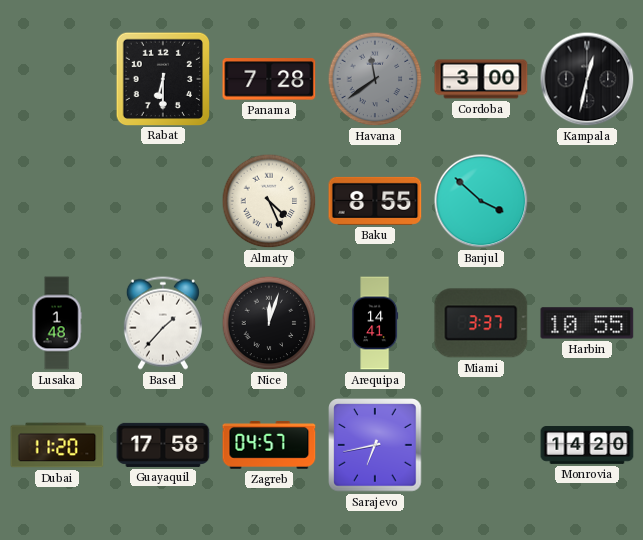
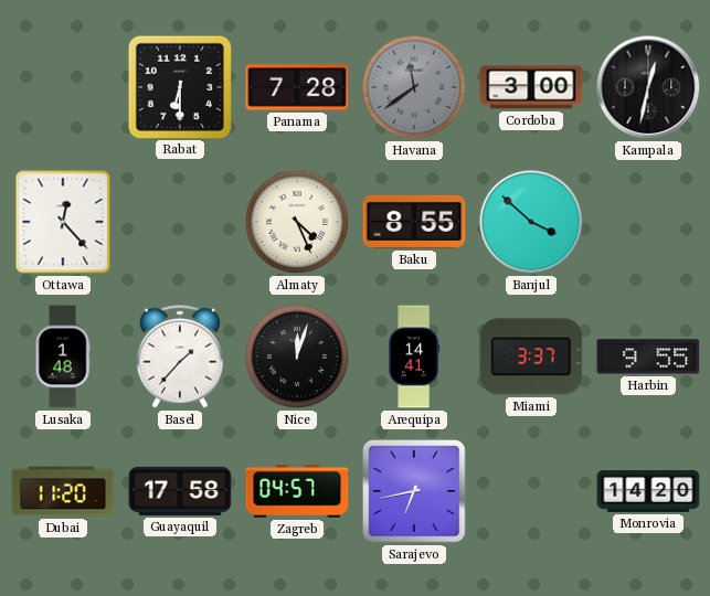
Ottawa: none -> 12:23 (63, 222)
Harbin: 10:55 -> 9:55 (648, 356)
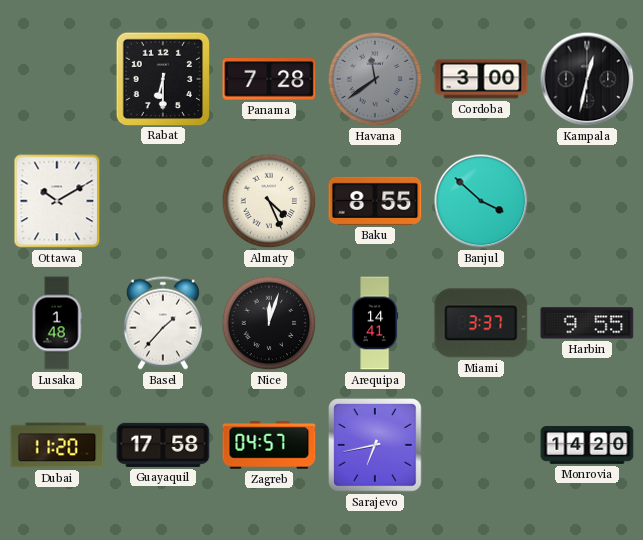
Ottawa: 12:23 -> 10:10 (57, 201)
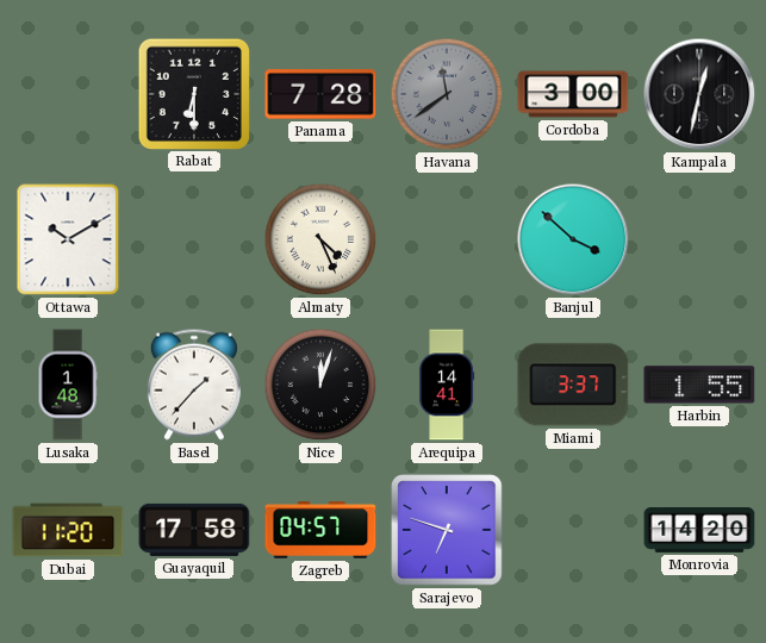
Baku: 8:55 -> none (375, 201)
Harbin: 9:55 -> 1:55 (699, 385)
Sarajevo: 6:43 -> 6:48 (447, 530)
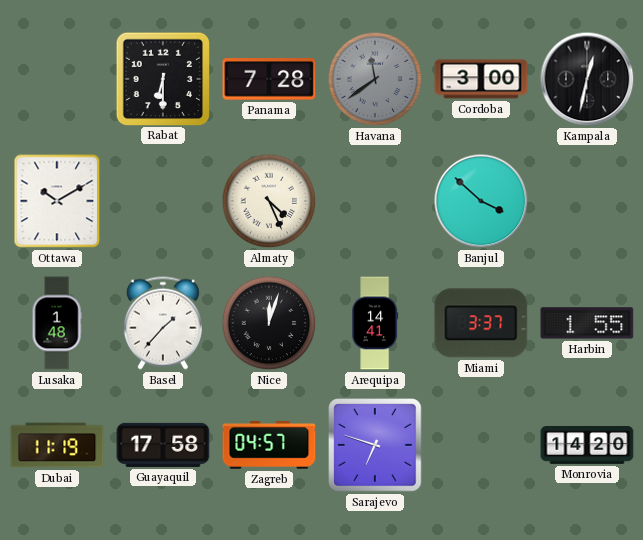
Dubai: 11:20 -> 11:19 (57, 445)
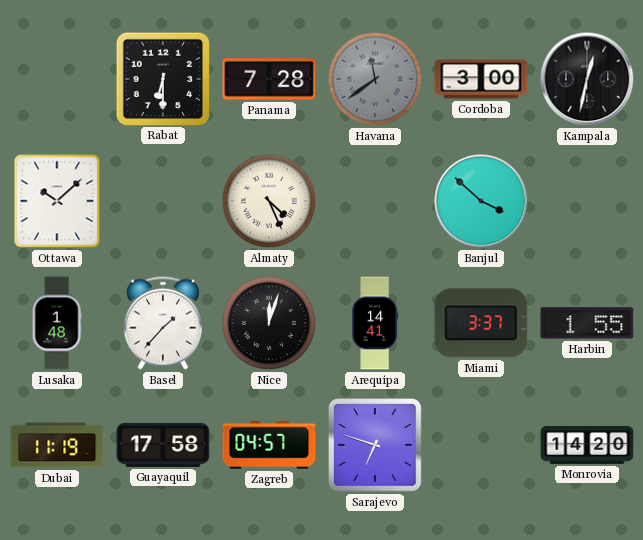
Ottawa: 10:10 -> 10:08 (57, 201)
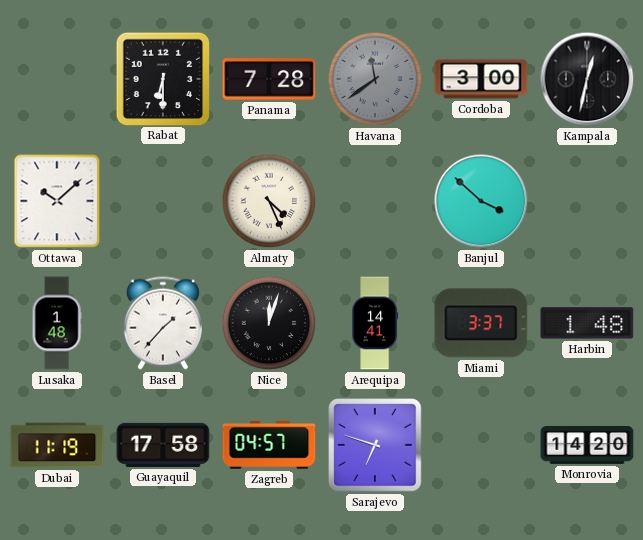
Harbin: 1:55 -> 1:48 (587, 323)
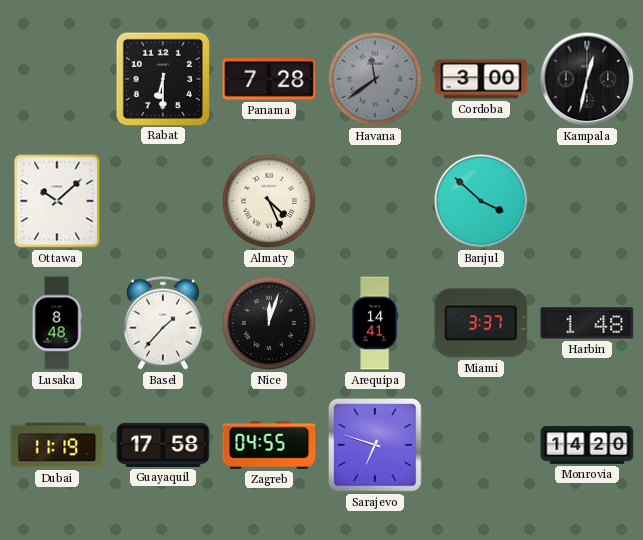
Lusaka: 1:48 -> 8:48 (57, 323)
Zagreb: 04:57 -> 04:55 (269, 445)
